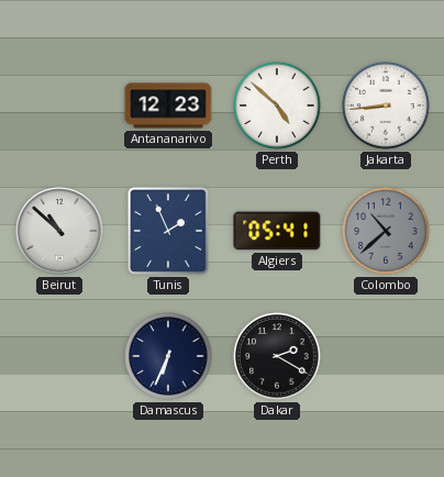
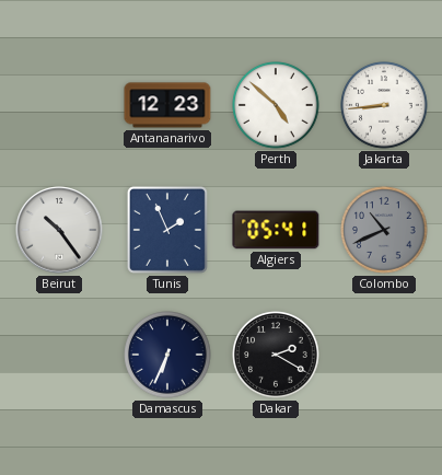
Beirut: 10:52 -> 10:24 (59, 230)
Colombo: 10:38 -> 10:41 (384, 230)
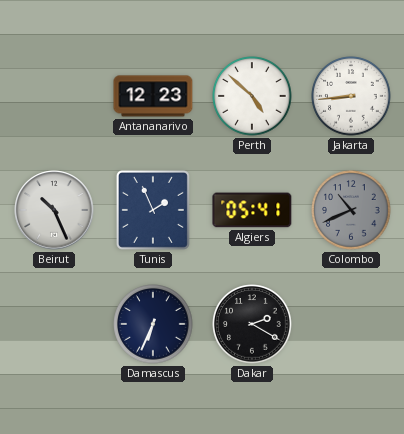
Beirut: 10:24 -> 10:26 (54, 210)
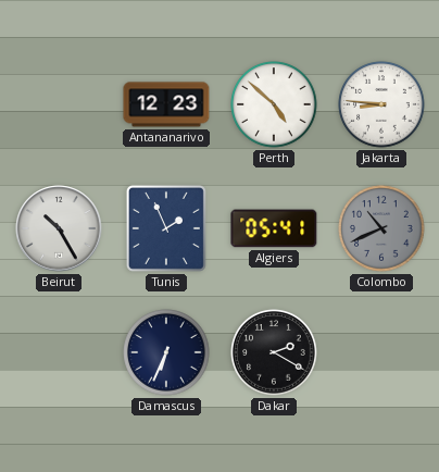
Jakarta: 8:44 -> 8:46 (381, 104)
Beirut: 10:26 -> 10:25 (59, 228)
